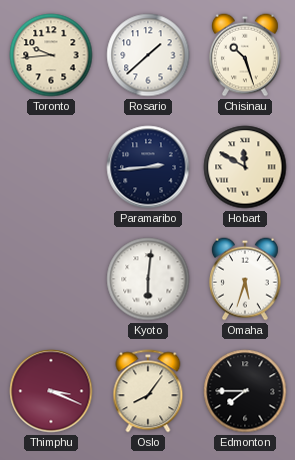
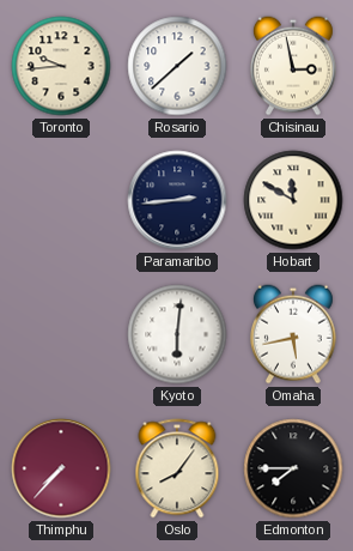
Chisinau: 10:27 -> 2:58 (293, 66)
Omaha: 5:33 -> 5:43 (293, 334)
Thimphu: 3:19 -> 7:37 (61, 468)
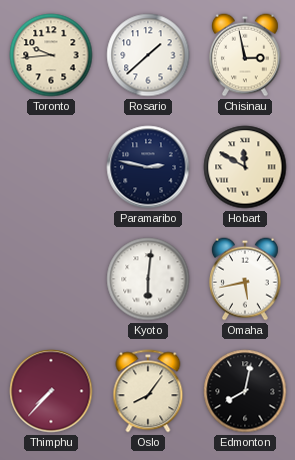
Paramaribo: 2:44 -> 2:47 (148, 167)
Edmonton: 7:45 -> 8:02 (245, 391)
